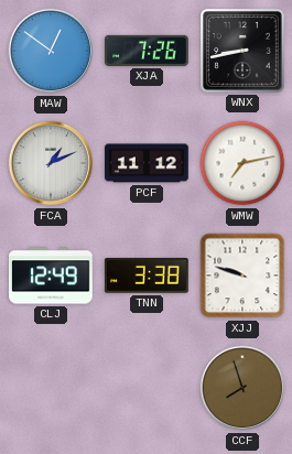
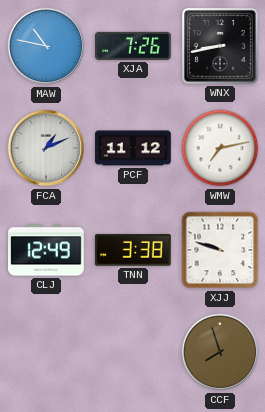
MAW: 12:51 -> 10:47 (46, 46)
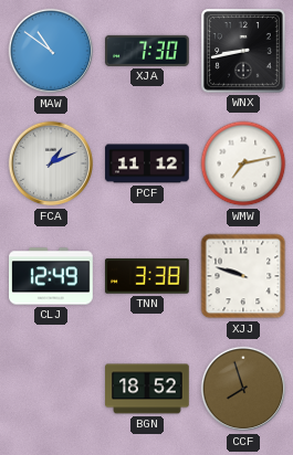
MAW: 10:47 -> 10:51 (51, 51)
XJA: 7:26 -> 7:30 (148, 51)
BGN: none -> 18:52 (147, 389)
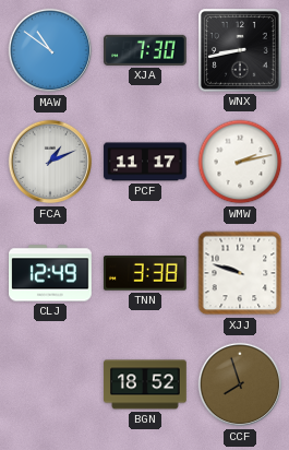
PCF: 11:12 -> 11:17 (145, 162)
WMW: 7:13 -> 2:13 (240, 162)
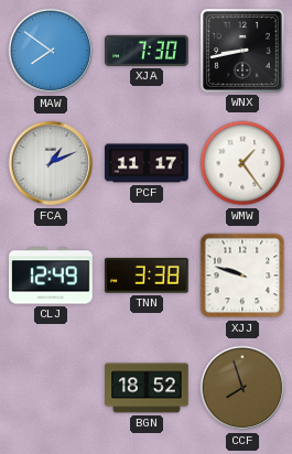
MAW: 10:51 -> 7:51 (51, 51)
WMW: 2:13 -> 1:24 (242, 163)
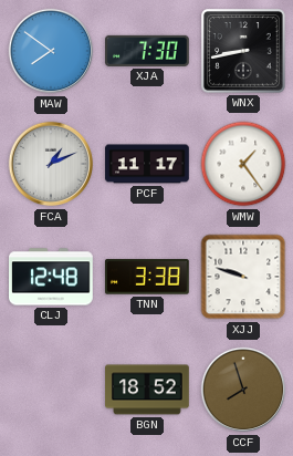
CLJ: 12:49 -> 12:48 (52, 277)
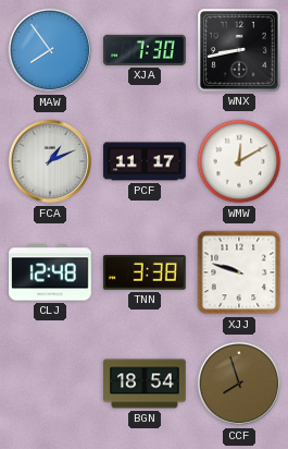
MAW: 7:51 -> 7:54 (50, 50)
WMW: 1:24 -> 12:10 (239, 161)
BGN: 18:52 -> 18:54 (145, 384)
